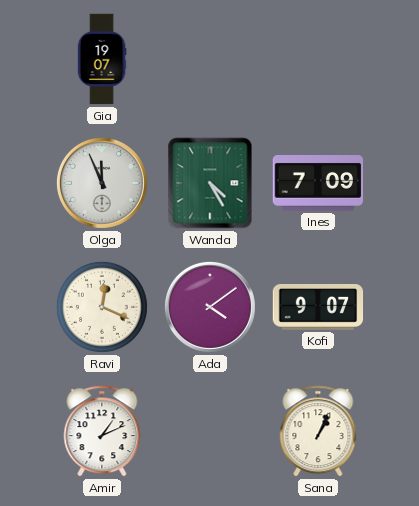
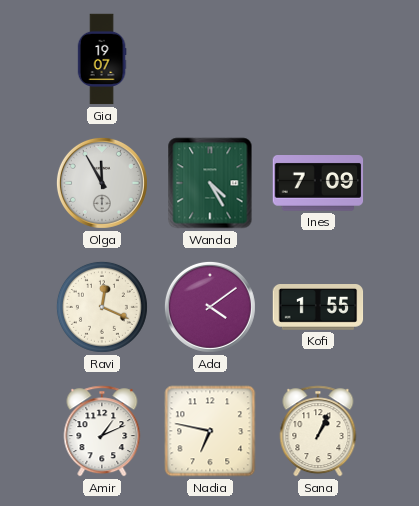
Olga: 11:56 -> 11:55 (102, 183)
Kofi: 9:07 -> 1:55 (318, 308)
Nadia: none -> 6:47 (210, 431)
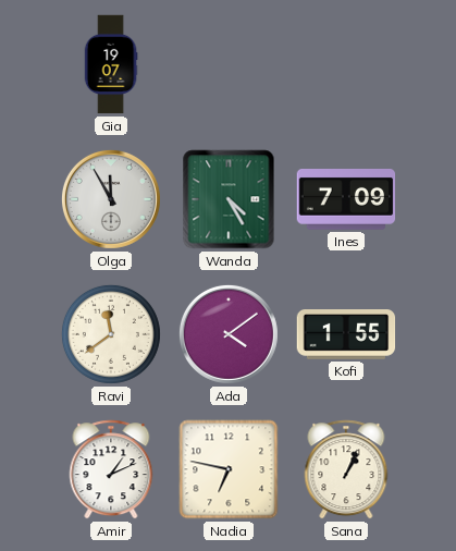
Ravi: 12:19 -> 11:39 (111, 334)
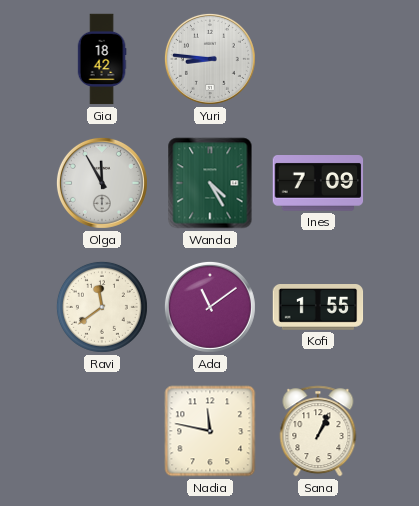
Gia: 19:07 -> 18:42 (102, 59)
Yuri: none -> 8:46 (210, 59)
Ada: 4:09 -> 11:09 (210, 307)
Amir: 1:11 -> none (111, 469)
Nadia: 6:47 -> 11:47 (210, 431)
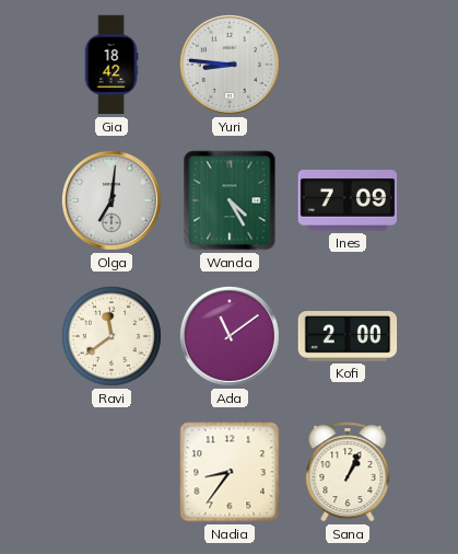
Olga: 11:55 -> 7:01 (111, 200)
Kofi: 1:55 -> 2:00 (348, 337)
Nadia: 11:47 -> 8:36 (230, 472)
